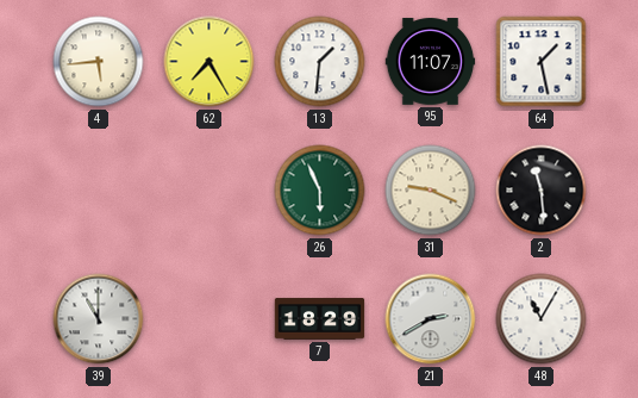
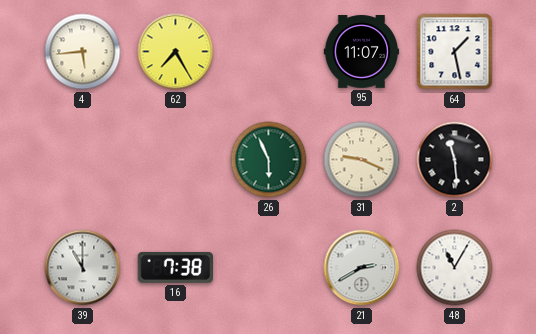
13: 1:31 -> none (320, 62)
16: none -> 7:38 (175, 267)
7: 18:29 -> none (320, 319)
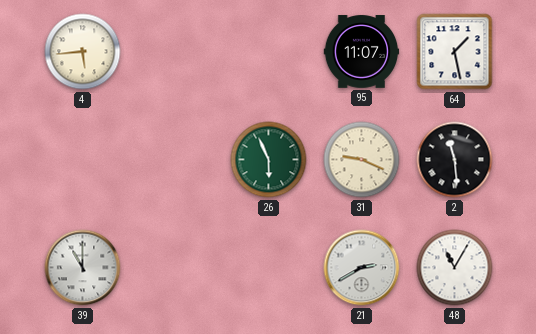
62: 7:25 -> none (176, 52)
16: 7:38 -> none (175, 267)
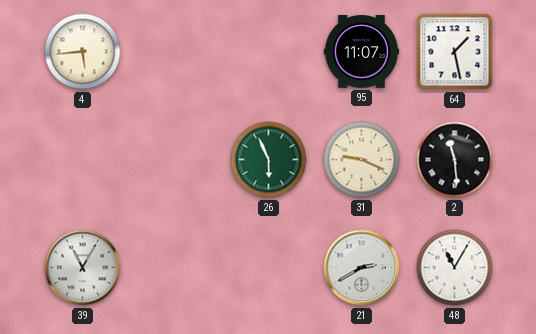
39: 11:00 -> 11:05 (83, 268)
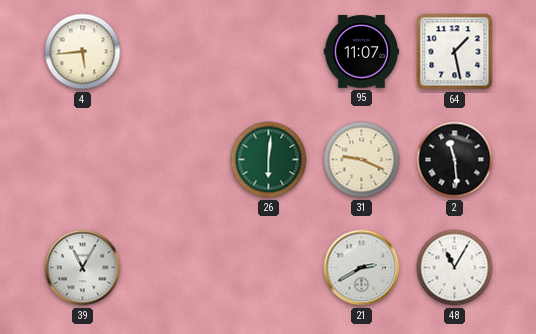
26: 5:56 -> 6:01 (269, 160)
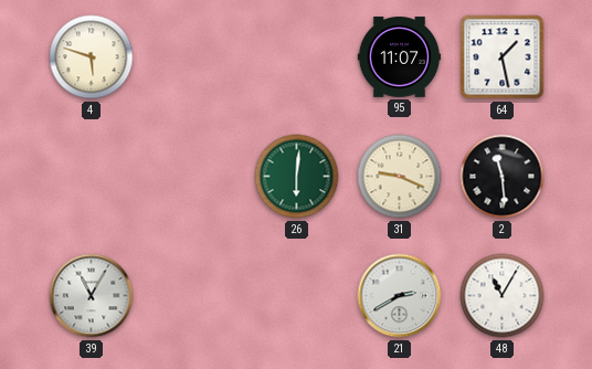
4: 5:44 -> 5:48 (92, 57)
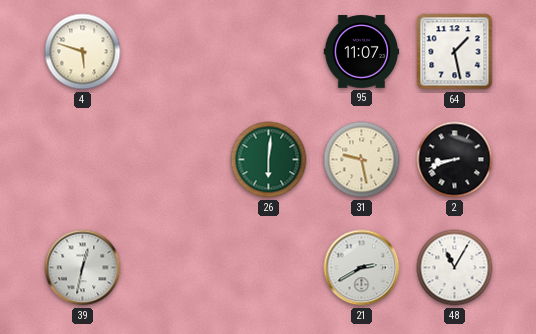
31: 9:19 -> 9:28 (362, 160)
2: 11:29 -> 8:42 (455, 160)
39: 11:05 -> 12:32 (83, 268)
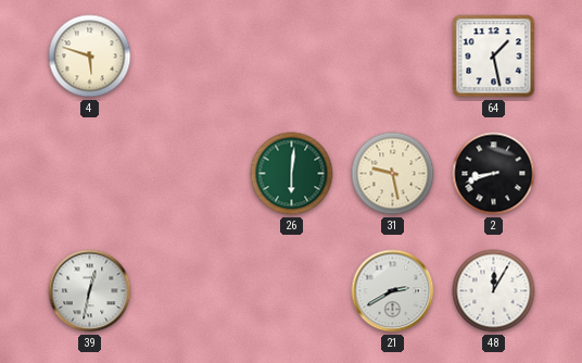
95: 11:07 -> none (362, 52)
48: 11:05 -> 12:05 (494, 291)
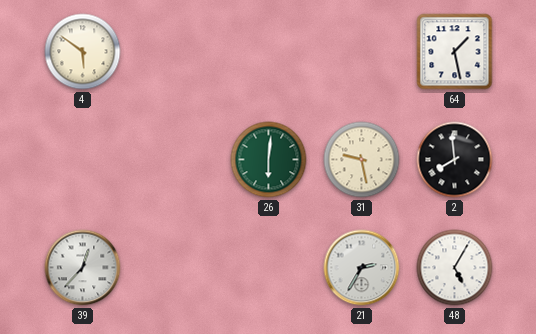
4: 5:48 -> 5:51 (83, 52)
2: 8:42 -> 7:59 (455, 160)
39: 12:32 -> 12:37 (83, 268)
21: 2:40 -> 2:35 (362, 268)
48: 12:05 -> 5:05 (455, 268)
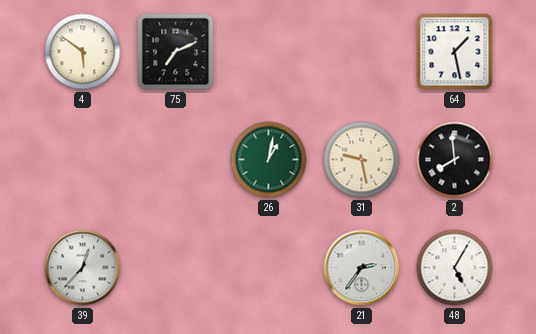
75: none -> 7:11 (176, 52)
26: 6:01 -> 1:02 (269, 160)
21: 2:35 -> 2:36 (362, 268)
